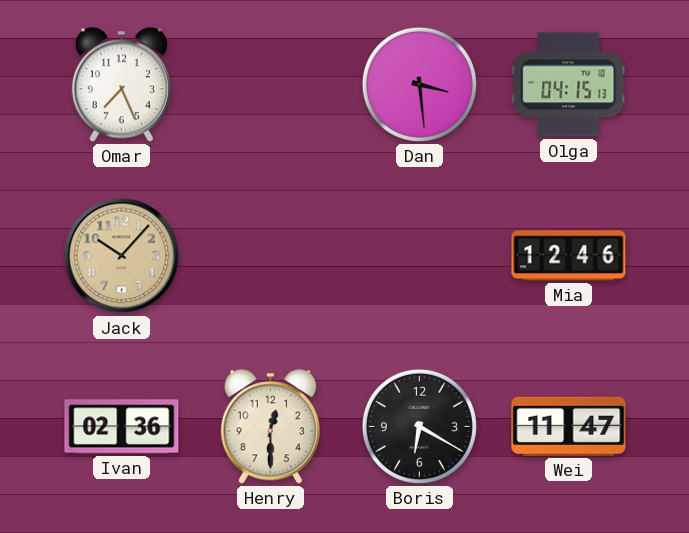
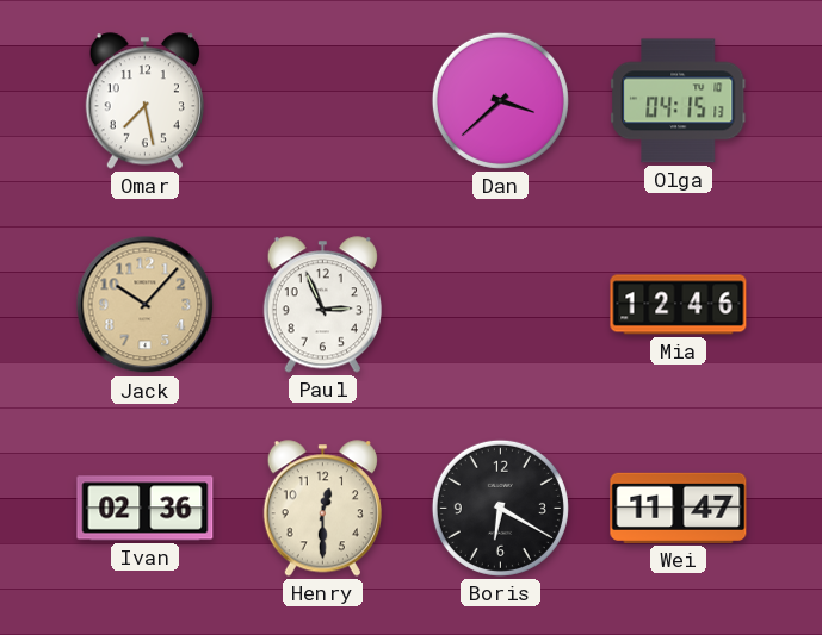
Omar: 7:26 -> 7:28 (144, 101)
Dan: 3:29 -> 3:38 (500, 100)
Paul: none -> 2:56 (322, 305)
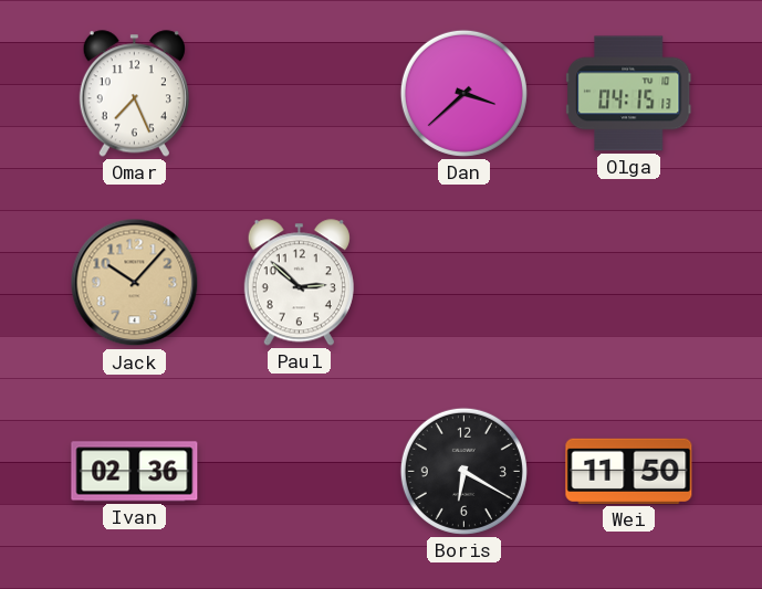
Omar: 7:28 -> 7:26 (134, 94)
Paul: 2:56 -> 2:52 (299, 283)
Mia: 12:46 -> none (679, 305)
Henry: 12:30 -> none (322, 509)
Wei: 11:47 -> 11:50 (629, 471)
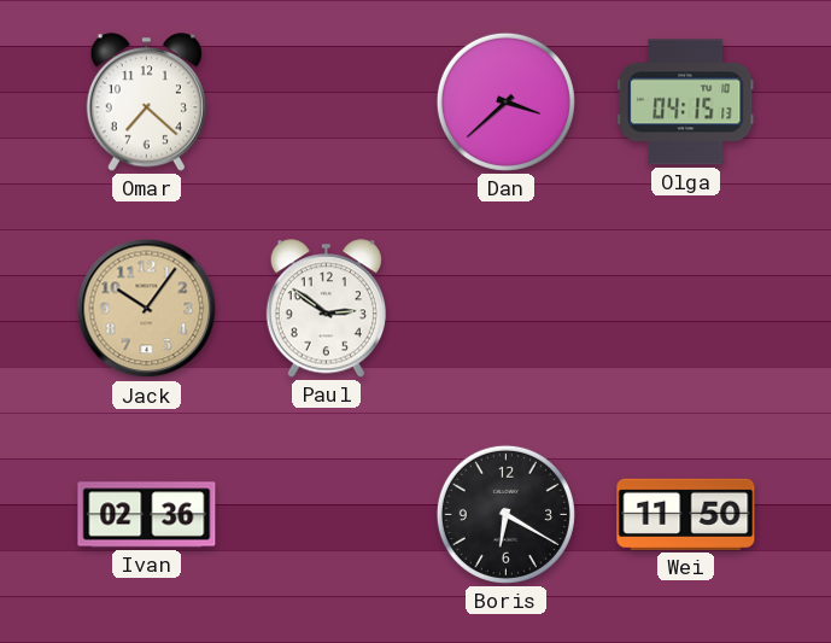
Omar: 7:26 -> 7:22 (146, 103)
Jack: 10:07 -> 10:06 (147, 309)
Paul: 2:52 -> 2:51 (326, 309)
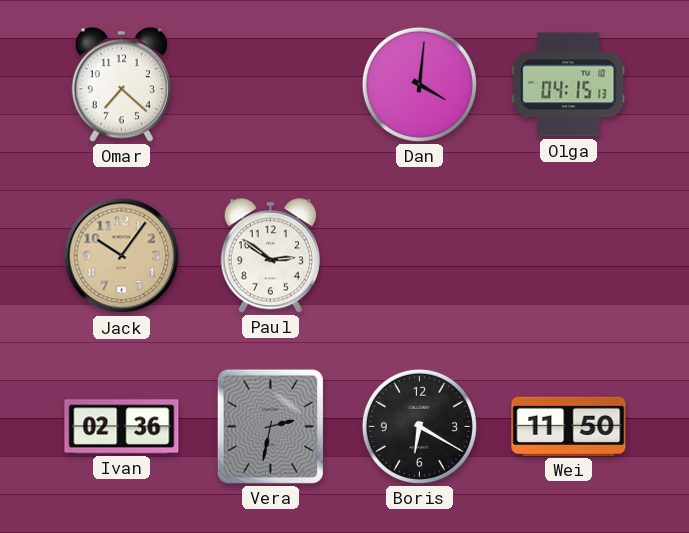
Dan: 3:38 -> 4:01 (419, 84)
Vera: none -> 2:32 (270, 426)
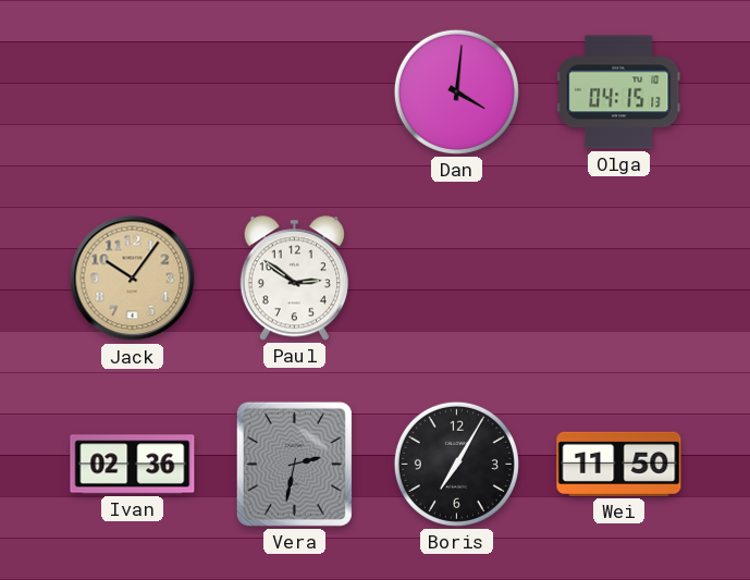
Omar: 7:22 -> none (121, 85)
Boris: 6:20 -> 7:05 (456, 464)
